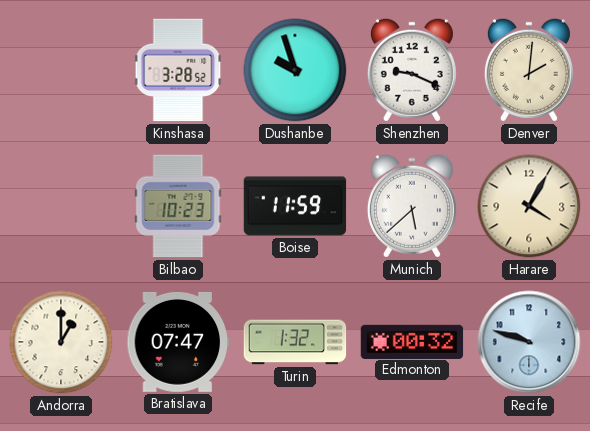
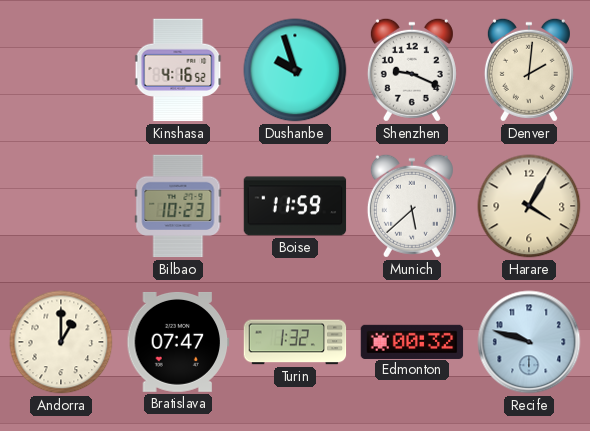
Kinshasa: 3:28 -> 4:16 (178, 70)
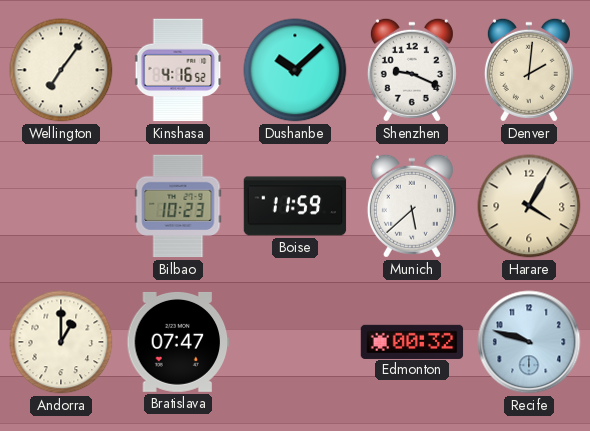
Wellington: none -> 7:06 (61, 70)
Dushanbe: 9:57 -> 10:08 (295, 70)
Turin: 1:32 -> none (295, 342)
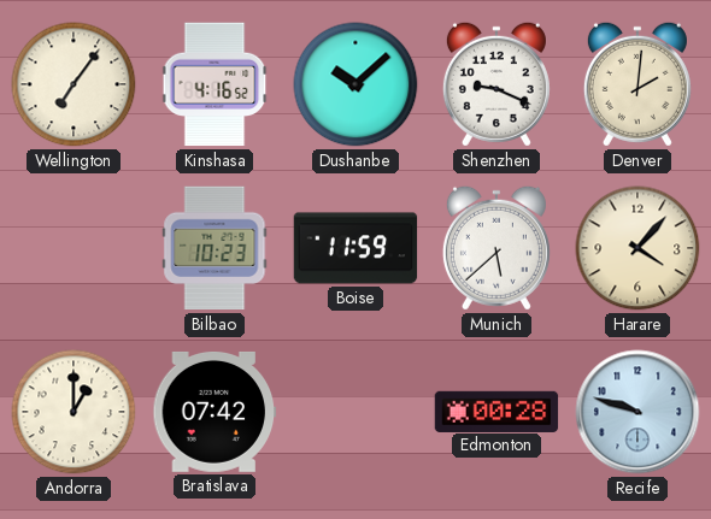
Harare: 4:05 -> 4:07 (637, 248)
Bratislava: 07:47 -> 07:42 (215, 412)
Edmonton: 00:32 -> 00:28 (496, 411)
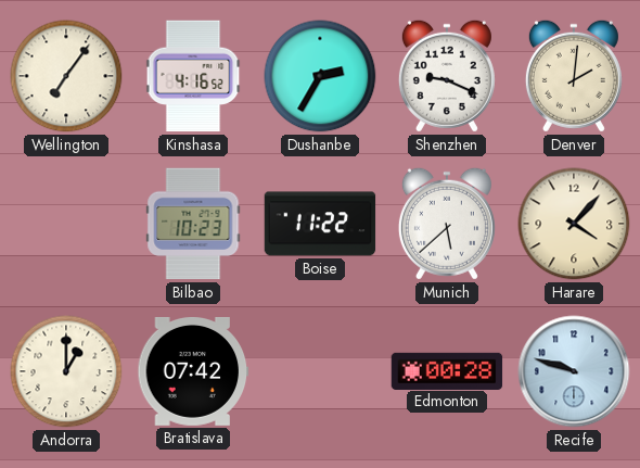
Dushanbe: 10:08 -> 2:35 (320, 76)
Boise: 11:59 -> 11:22 (320, 224)
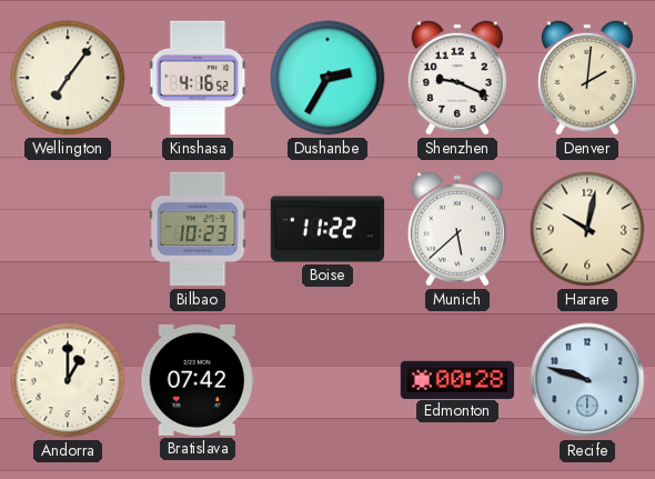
Harare: 4:07 -> 10:02 (587, 229)
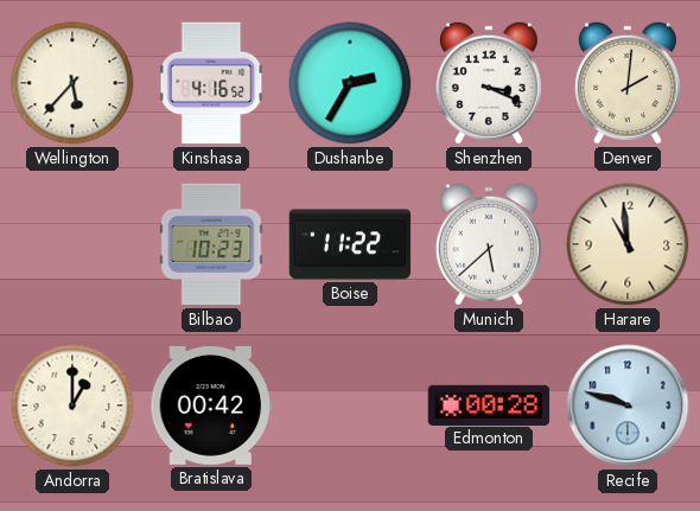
Wellington: 7:06 -> 5:37 (72, 83)
Shenzhen: 9:19 -> 3:19 (489, 83)
Harare: 10:02 -> 10:59 (628, 244)
Bratislava: 07:42 -> 00:42 (211, 405)
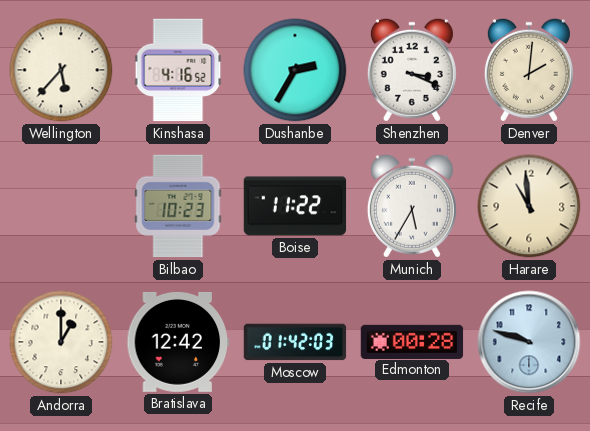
Munich: 5:38 -> 5:35 (412, 206)
Bratislava: 00:42 -> 12:42 (178, 342)
Moscow: none -> 01:42 (295, 342)
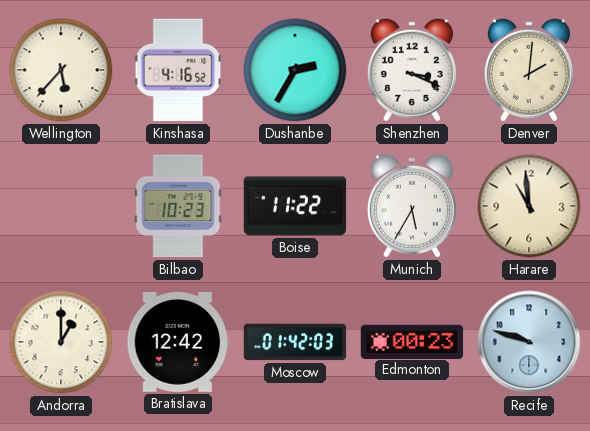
Edmonton: 00:28 -> 00:23 (412, 341)
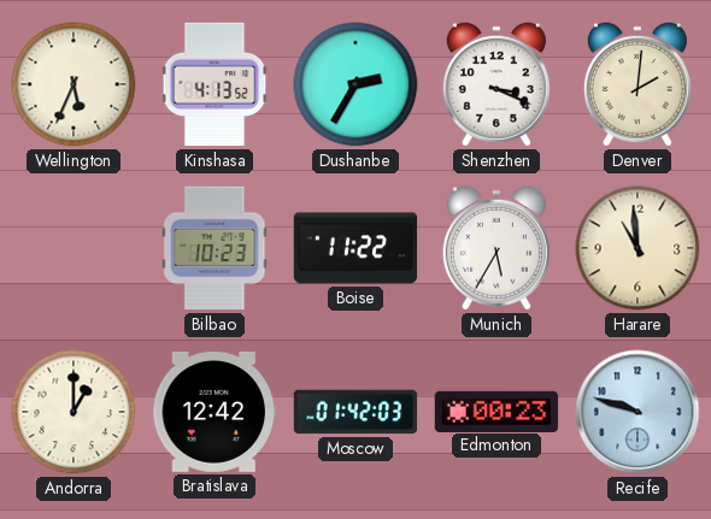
Wellington: 5:37 -> 5:34 (74, 84)
Kinshasa: 4:16 -> 4:13 (215, 84)
